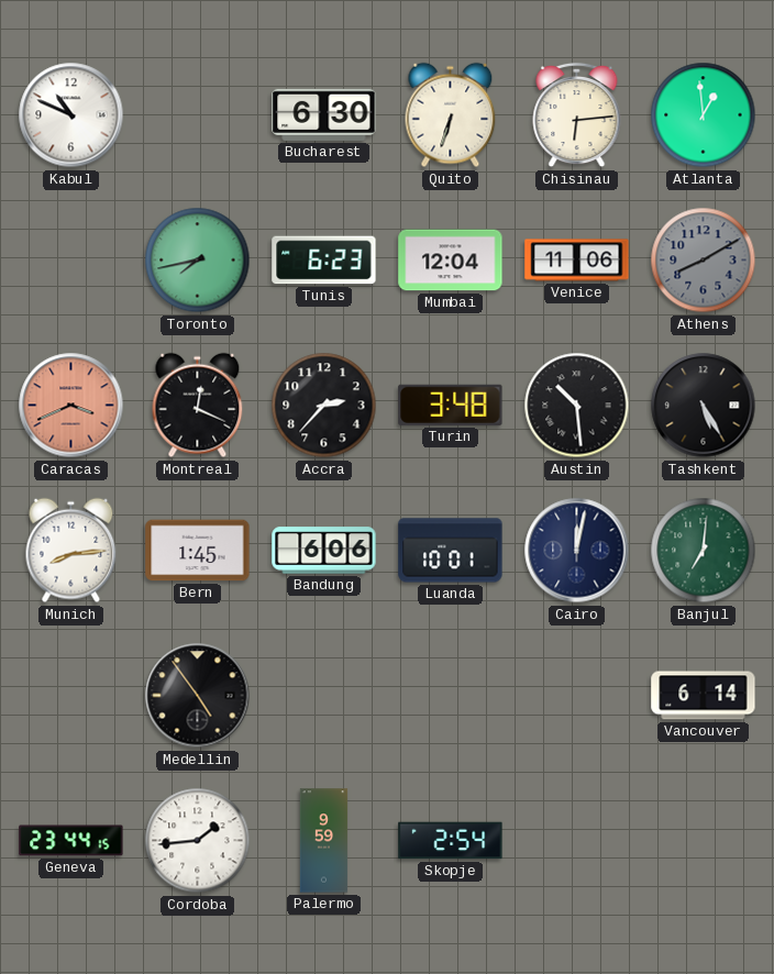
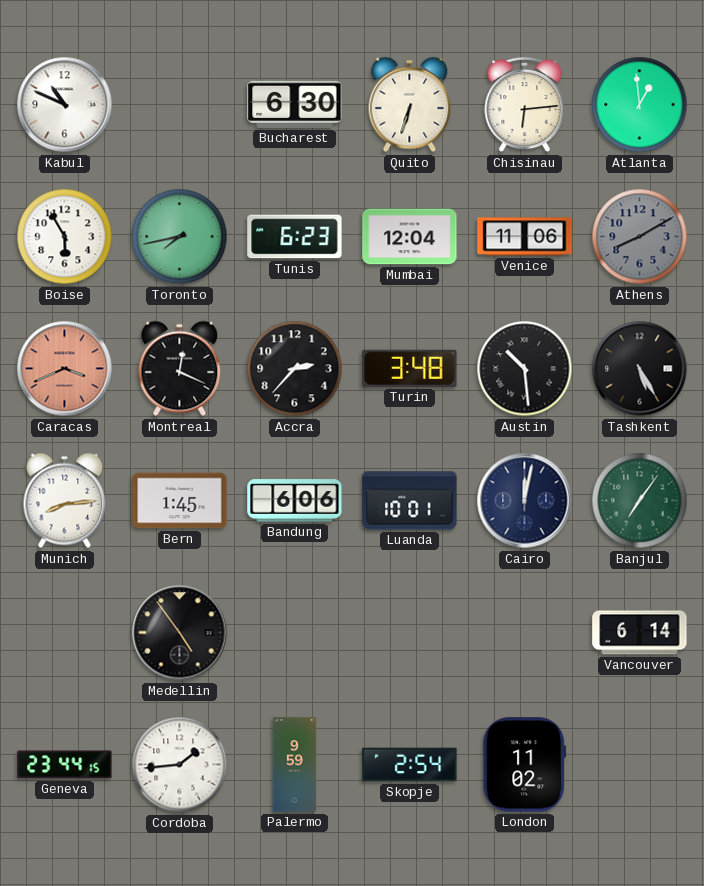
Boise: none -> 5:55 (65, 237)
Banjul: 7:01 -> 7:06 (640, 501)
London: none -> 11:02 (525, 765)
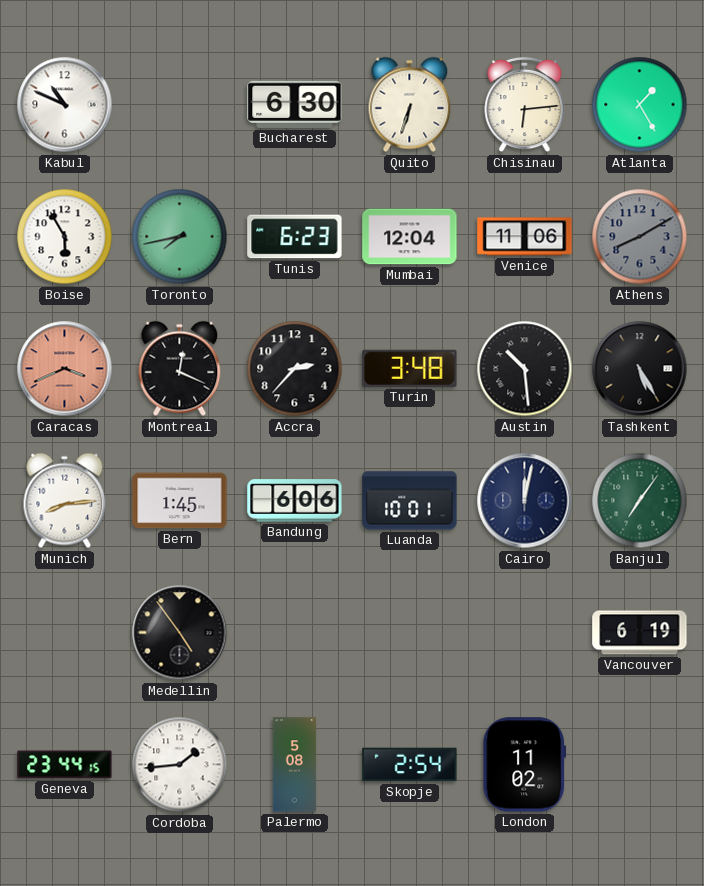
Atlanta: 12:59 -> 1:25 (640, 105)
Vancouver: 6:14 -> 6:19 (640, 633)
Palermo: 9:59 -> 5:08 (295, 765)
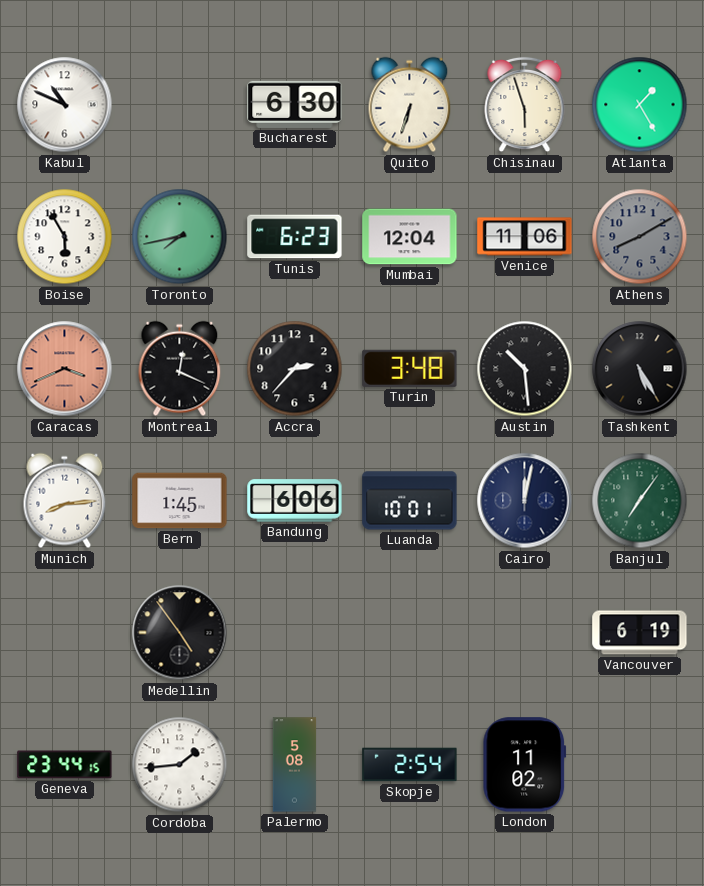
Chisinau: 6:14 -> 5:57 (525, 105)
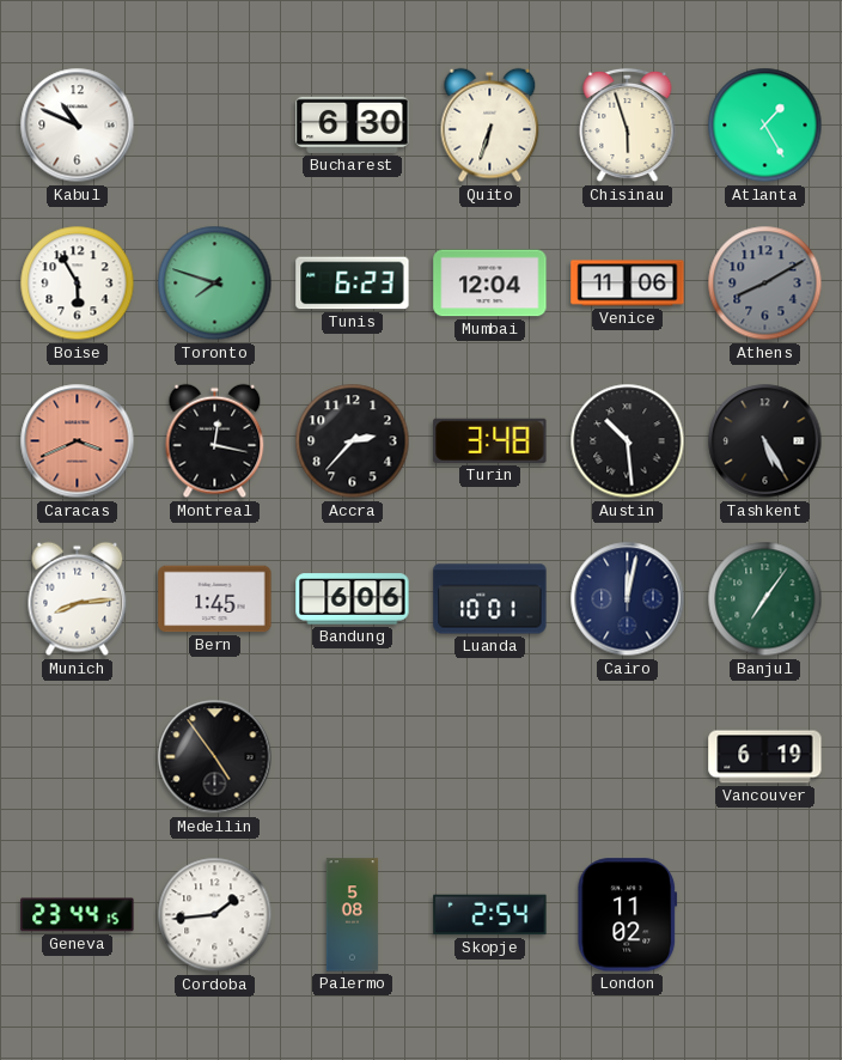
Toronto: 7:43 -> 7:48 (215, 284)
Montreal: 12:19 -> 12:17 (215, 441)
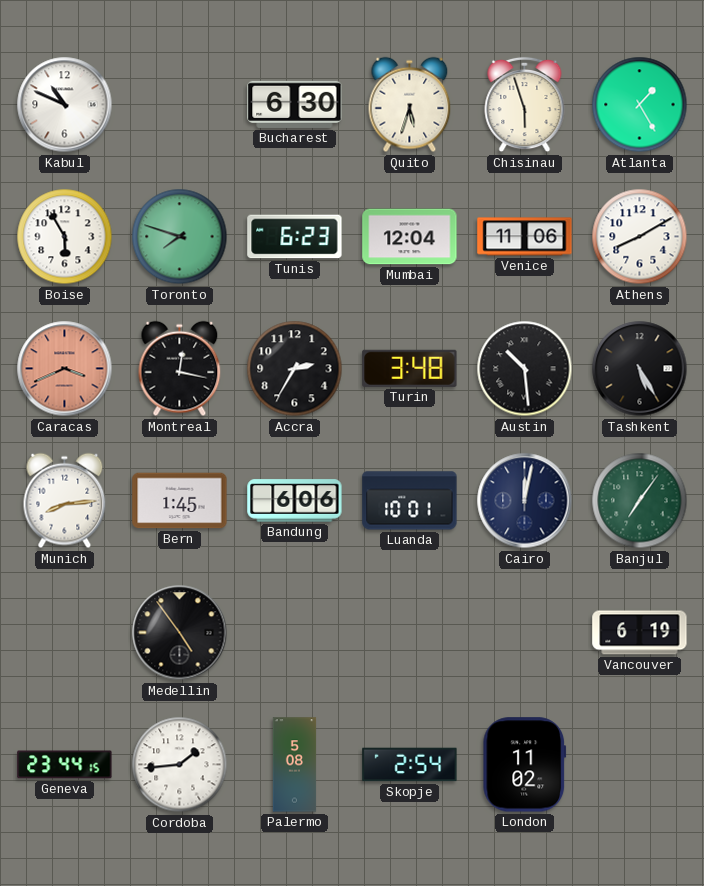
Quito: 6:33 -> 5:33 (410, 105)
Athens dial: grey -> white (640, 237)
Accra: 2:37 -> 2:35 (295, 369)
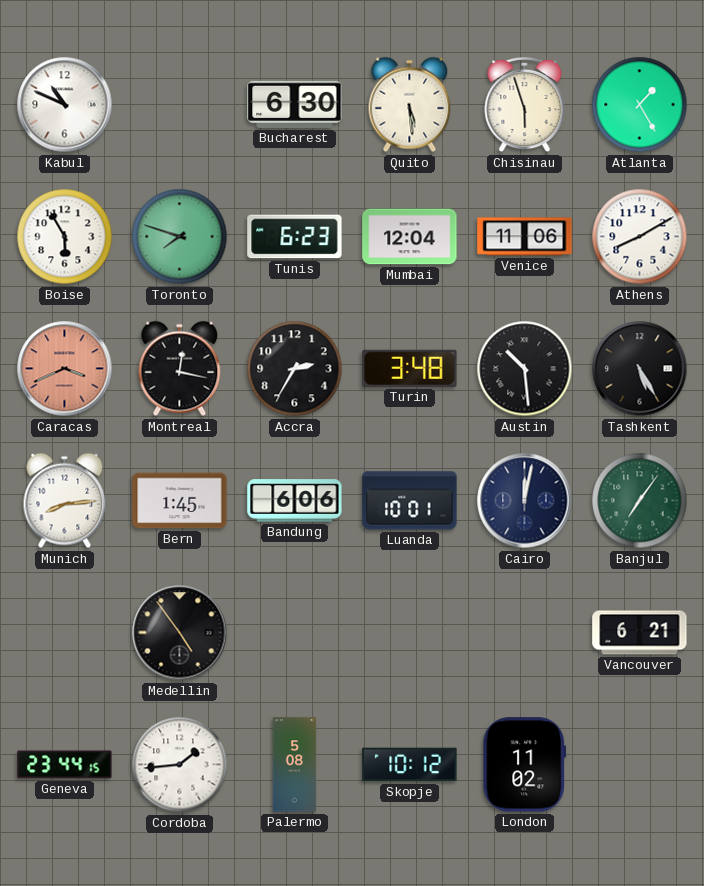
Quito: 5:33 -> 5:29 (410, 105)
Vancouver: 6:19 -> 6:21 (640, 633)
Skopje: 2:54 -> 10:12 (410, 765)
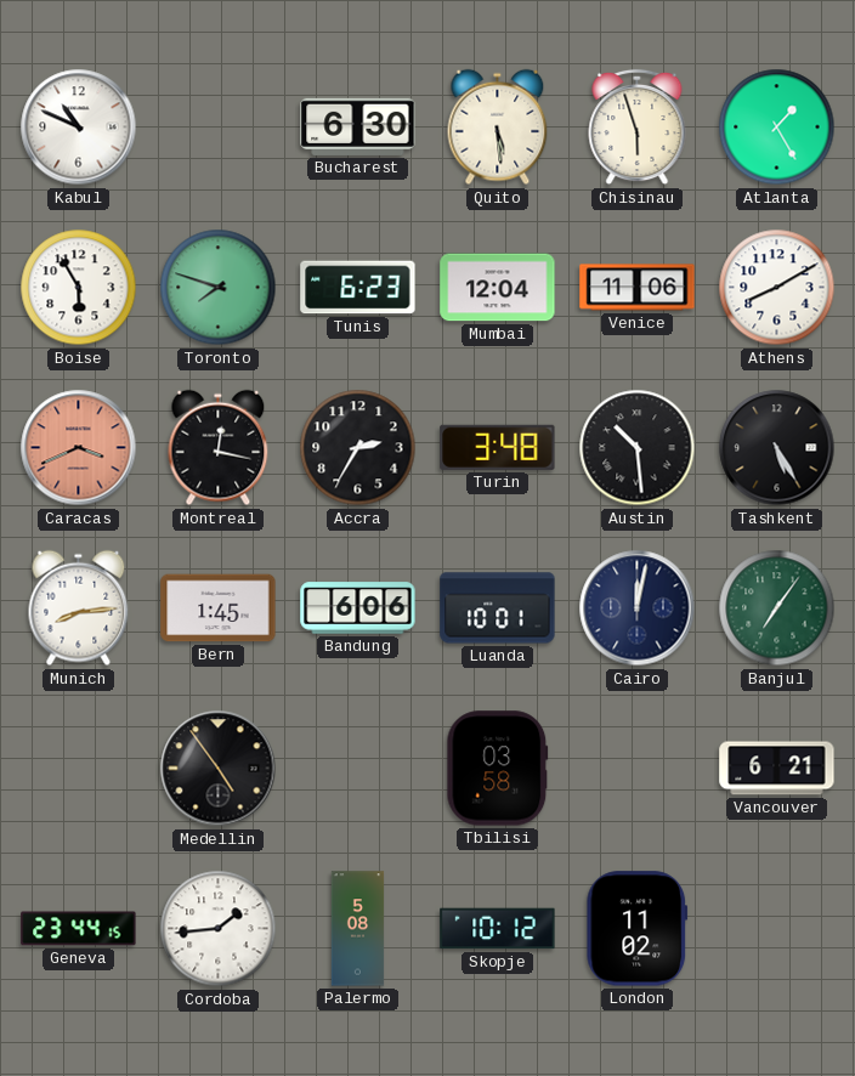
Tbilisi: none -> 03:58 (498, 769)
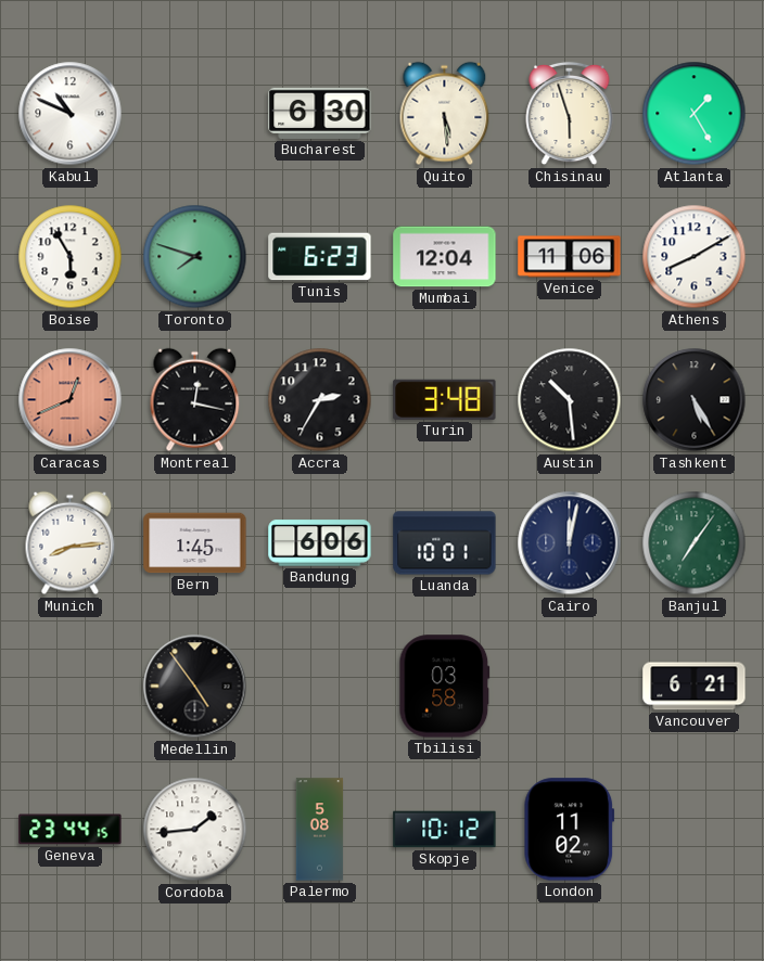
Caracas: 3:41 -> 12:41 (71, 400)
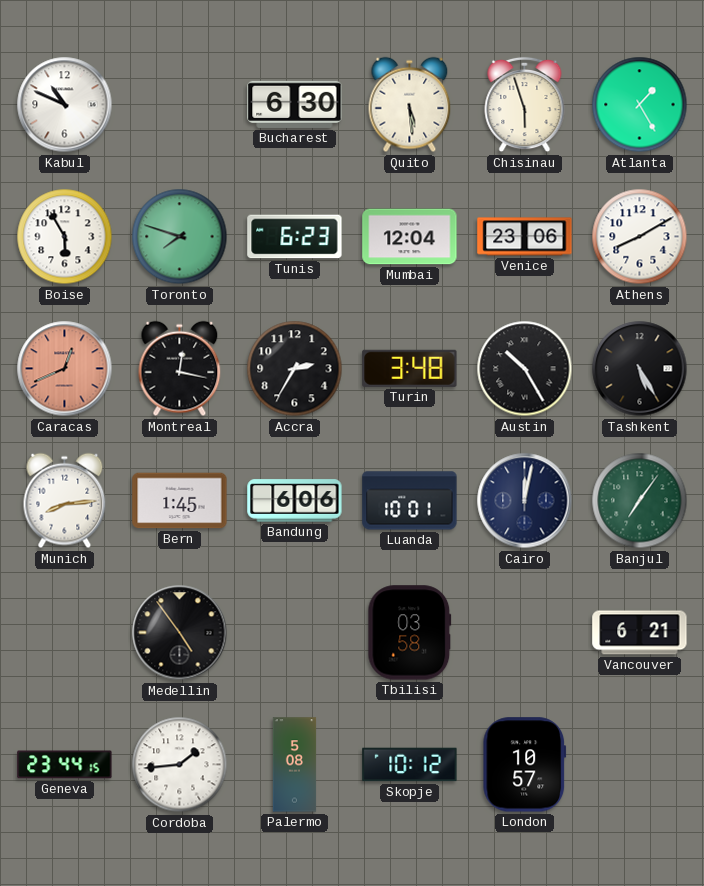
Venice: 11:06 -> 23:06 (525, 237)
Austin: 10:29 -> 10:25 (525, 369)
London: 11:02 -> 10:57 (525, 765)
